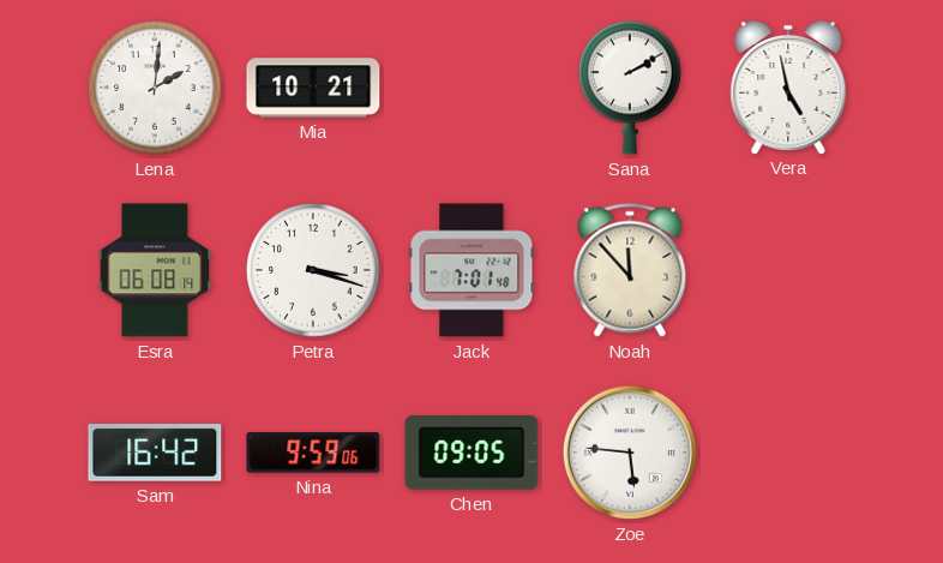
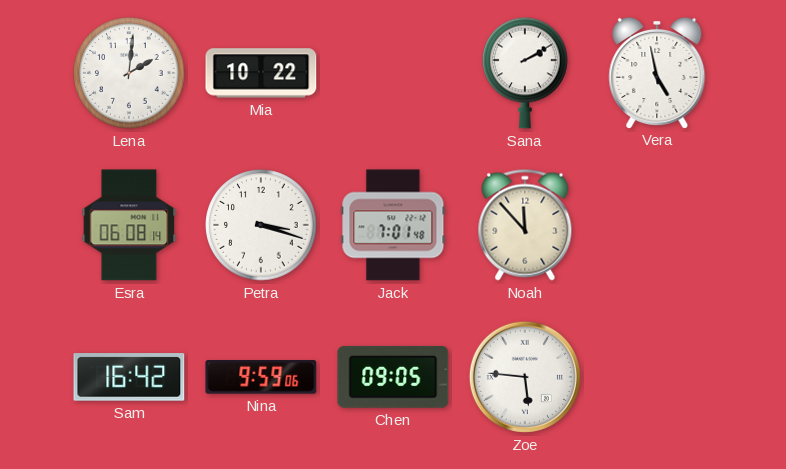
Mia: 10:21 -> 10:22 (261, 73)
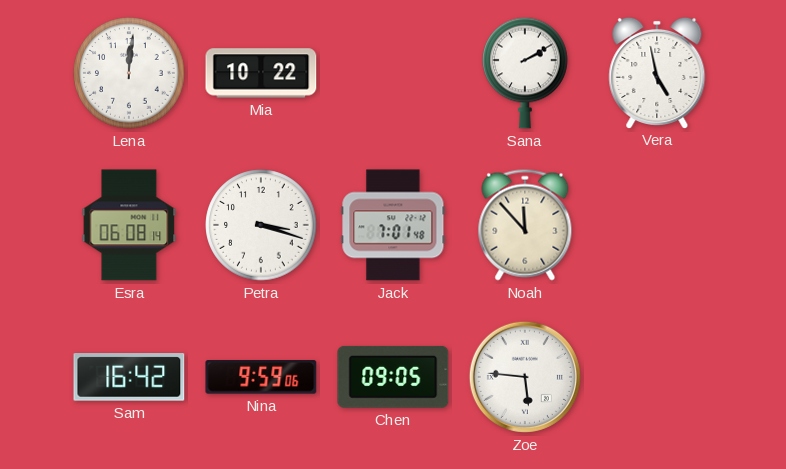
Lena: 2:01 -> 12:01 (129, 73)
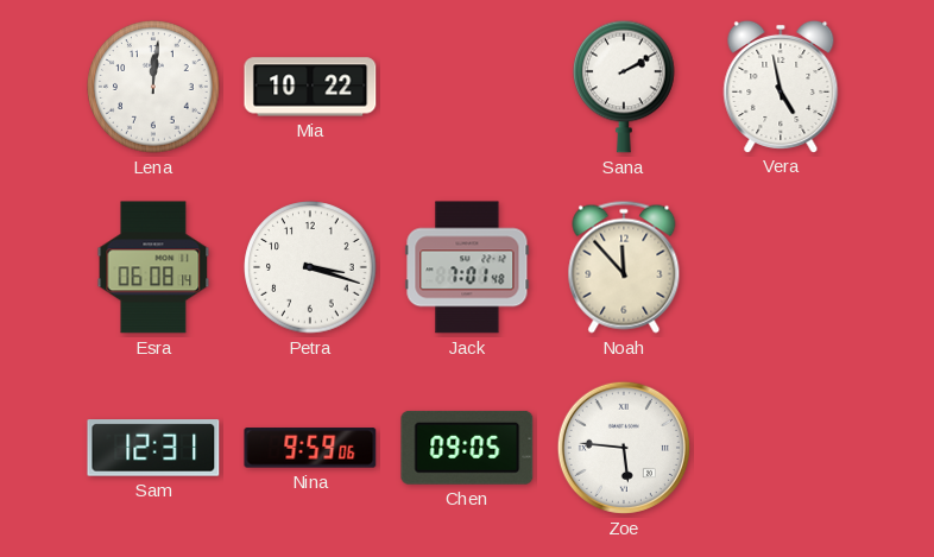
Sam: 16:42 -> 12:31 (153, 448)
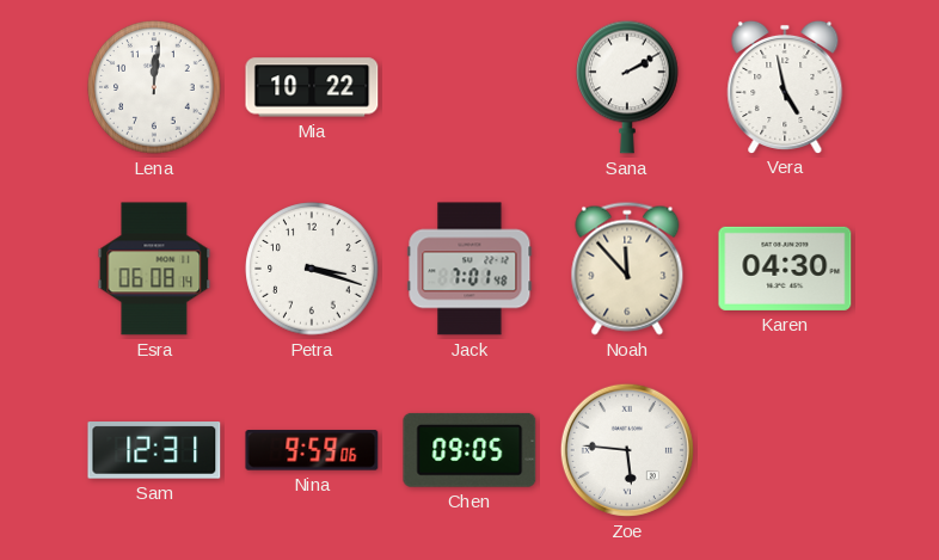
Karen: none -> 04:30 (785, 269)
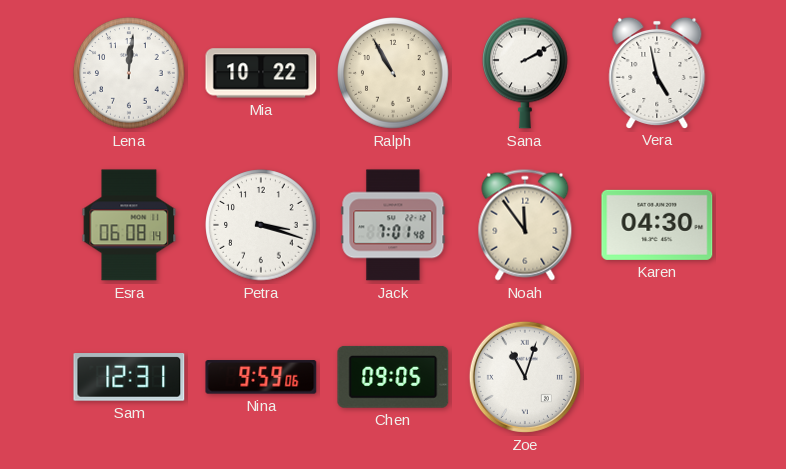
Ralph: none -> 10:55 (393, 73)
Noah: 11:53 -> 11:54 (525, 225)
Zoe: 5:46 -> 11:03 (525, 377)
